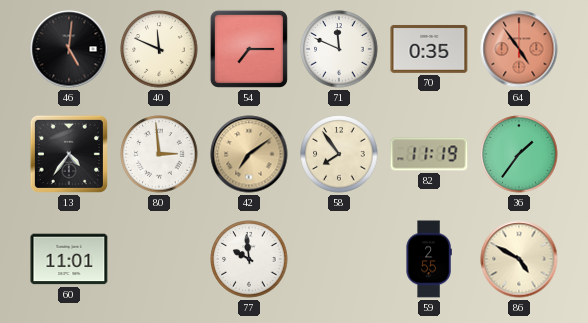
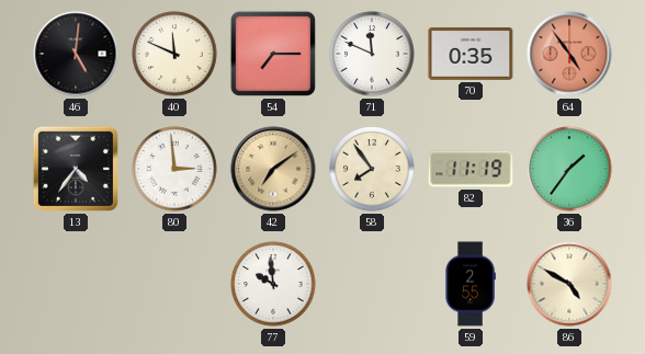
60: 11:01 -> none (69, 259)
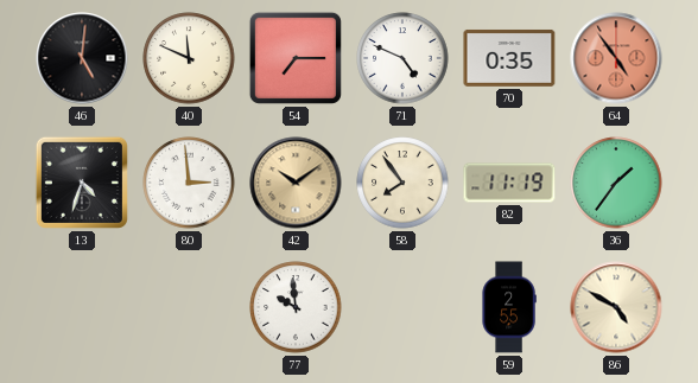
71: 11:49 -> 4:49 (402, 58)
13: 4:36 -> 4:33 (82, 183)
42: 7:09 -> 10:09 (296, 183)
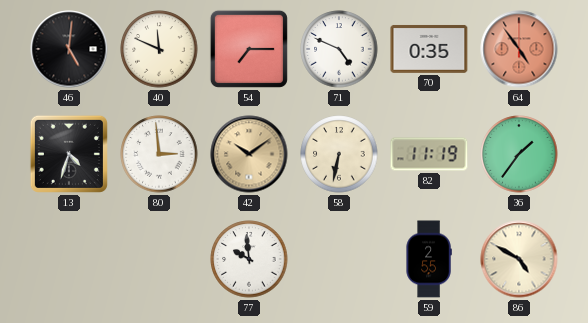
58: 7:54 -> 6:32 (339, 154)
